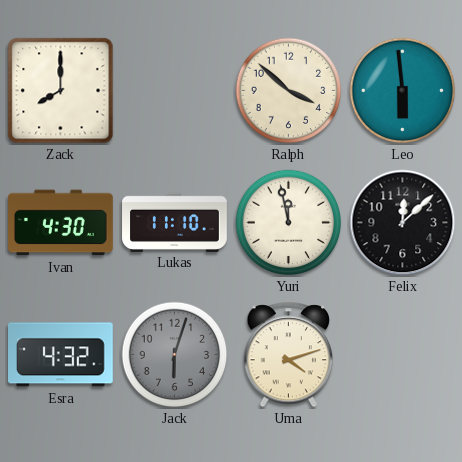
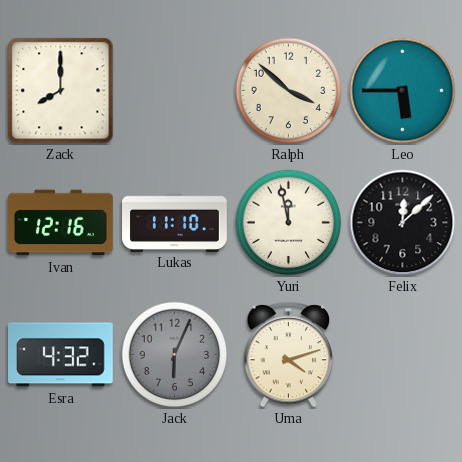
Leo: 5:59 -> 5:45 (403, 91)
Ivan: 4:30 -> 12:16 (61, 223)
Jack: 6:03 -> 6:04 (175, 355)
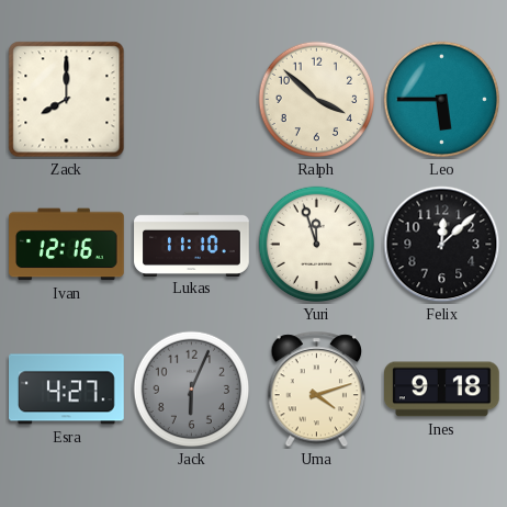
Yuri: 11:58 -> 11:57 (317, 245)
Esra: 4:32 -> 4:27 (67, 390)
Ines: none -> 9:18 (442, 390)
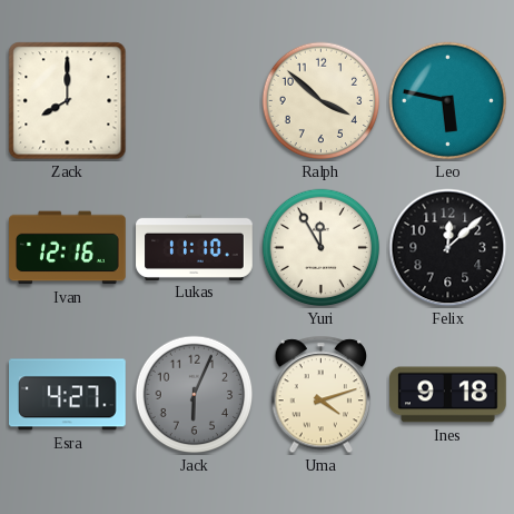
Leo: 5:45 -> 5:47 (448, 101)
Yuri: 11:57 -> 11:55 (322, 248)
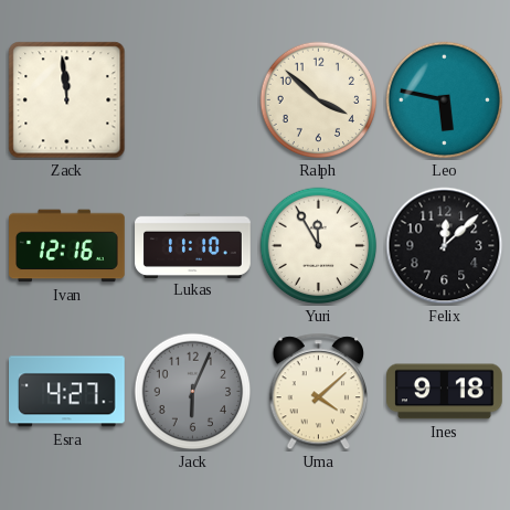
Zack: 8:00 -> 11:59 (67, 100)
Uma: 4:12 -> 4:08 (319, 392)
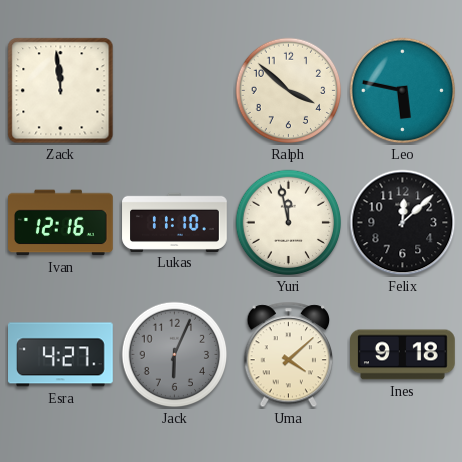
Yuri: 11:55 -> 11:58 (289, 223)
